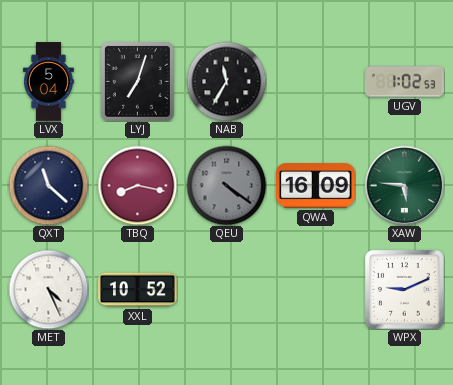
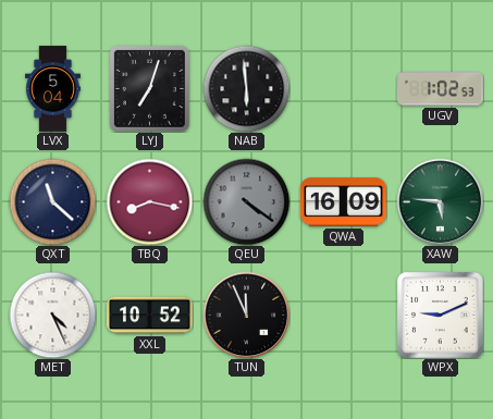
NAB: 11:35 -> 5:59 (246, 88)
TUN: none -> 11:56 (246, 315)
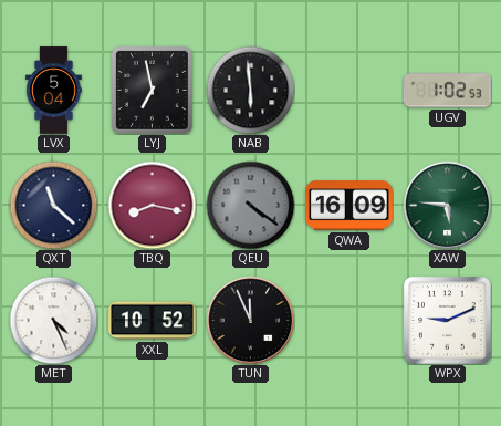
LYJ: 7:03 -> 6:58 (152, 90)
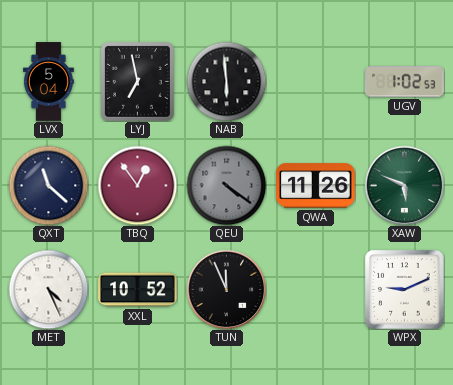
TBQ: 8:17 -> 12:54 (137, 185)
QWA: 16:09 -> 11:26 (316, 186)
XAW: 5:46 -> 5:49 (404, 185)
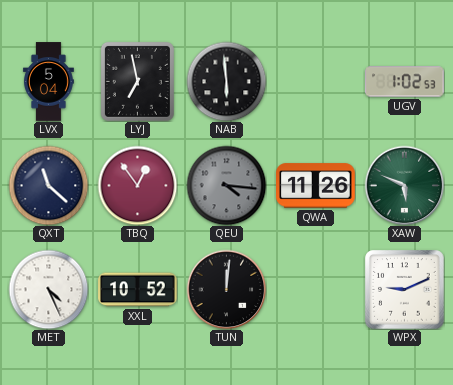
QEU: 4:21 -> 4:16 (226, 185)
TUN: 11:56 -> 12:01 (226, 289)
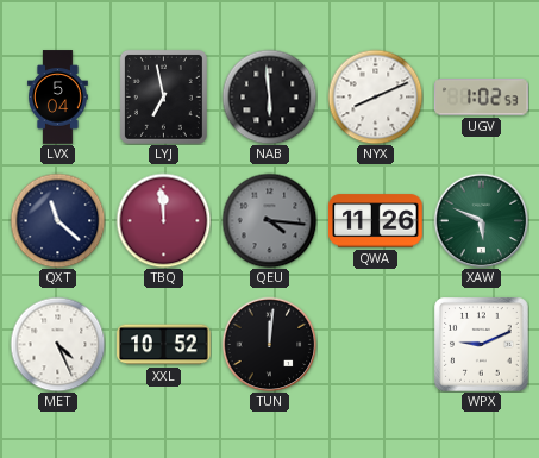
NYX: none -> 8:11 (375, 96)
TBQ: 12:54 -> 11:59 (163, 220)
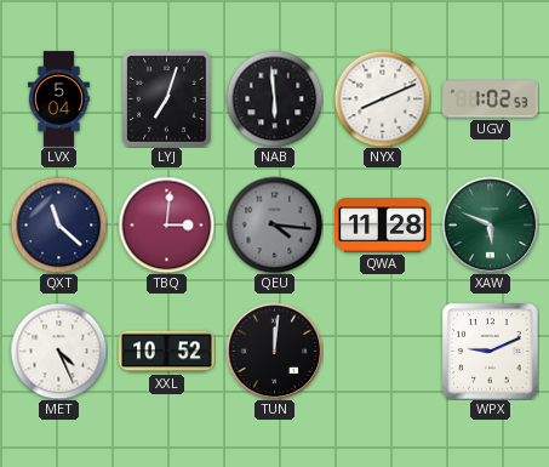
LYJ: 6:58 -> 7:03 (166, 98)
TBQ: 11:59 -> 3:01 (166, 224)
QWA: 11:26 -> 11:28 (383, 226)
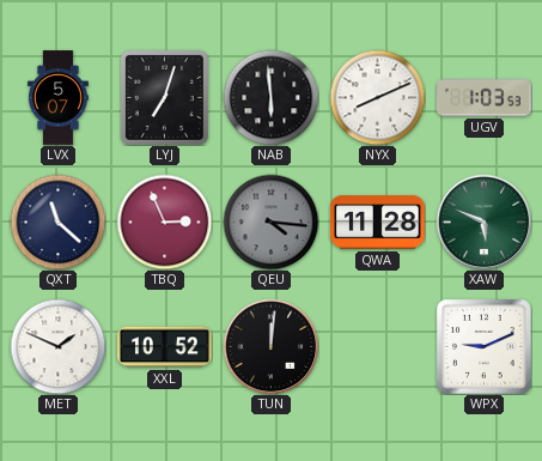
LVX: 5:04 -> 5:07 (59, 98)
UGV: 1:02 -> 1:03 (485, 98)
TBQ: 3:01 -> 2:56 (164, 222)
MET: 4:26 -> 1:49 (57, 346)
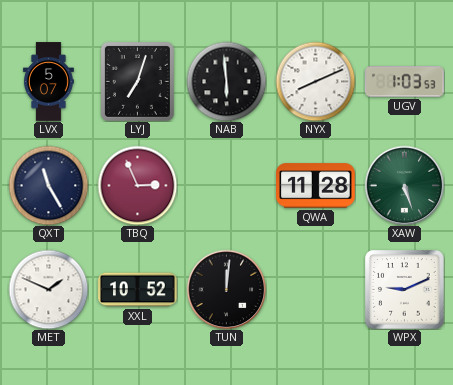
QXT: 11:22 -> 11:25 (48, 185)
QEU: 4:16 -> none (270, 222)
XAW: 5:49 -> 5:27 (404, 185)
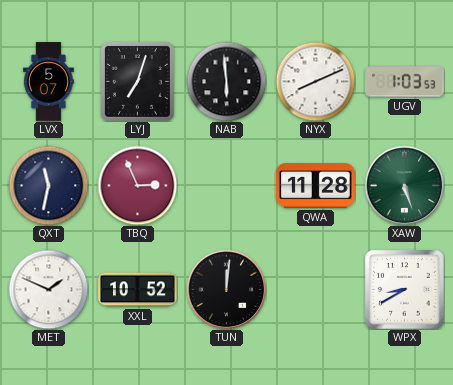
QXT: 11:25 -> 11:32 (48, 185)
WPX: 9:11 -> 8:40 (405, 290)
